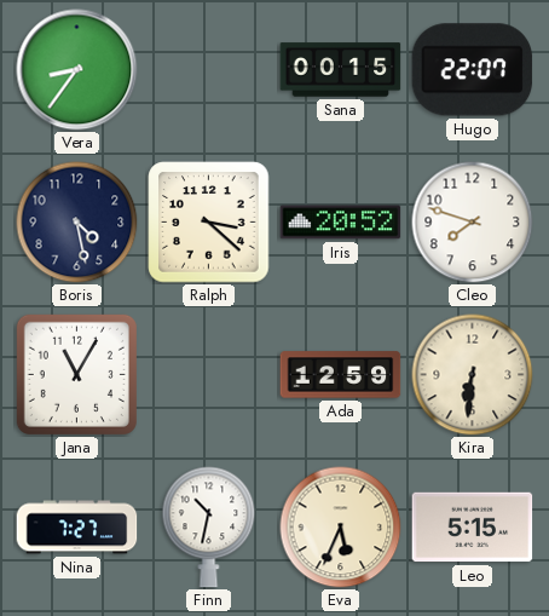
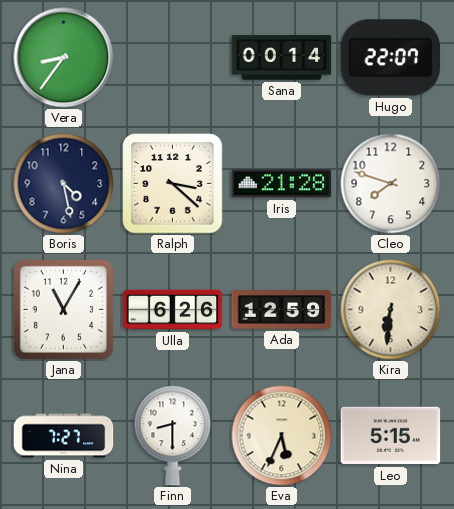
Sana: 00:15 -> 00:14 (282, 58)
Iris: 20:52 -> 21:28 (282, 184)
Ulla: none -> 6:26 (173, 310)
Finn: 10:32 -> 8:30 (173, 436)
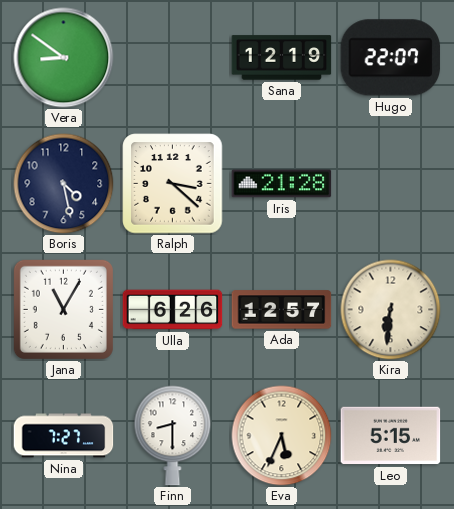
Vera: 8:36 -> 8:51 (64, 58)
Sana: 00:14 -> 12:19 (282, 58)
Cleo: 7:48 -> none (391, 184)
Ada: 12:59 -> 12:57 (282, 310)
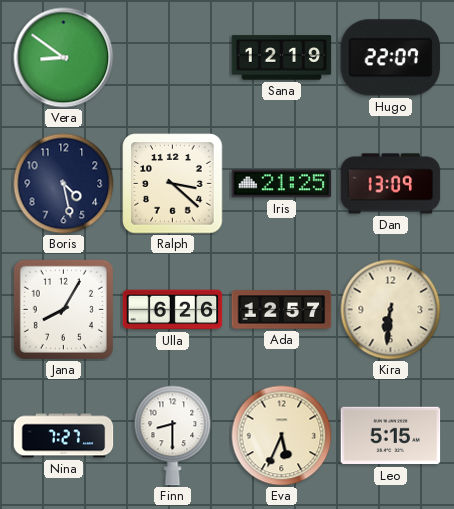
Iris: 21:28 -> 21:25 (282, 184)
Dan: none -> 13:09 (391, 184)
Jana: 11:05 -> 8:05 (63, 309)
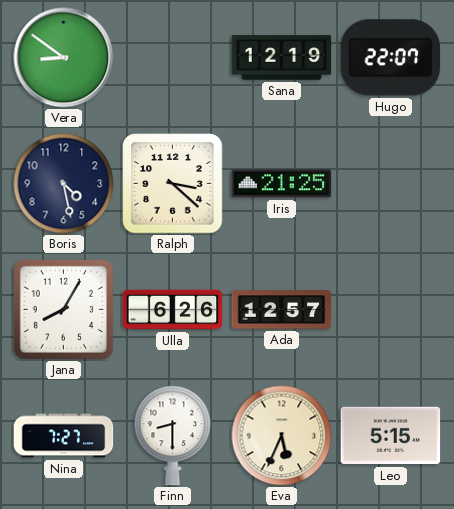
Dan: 13:09 -> none (391, 184)
Kira: 6:31 -> none (391, 310)
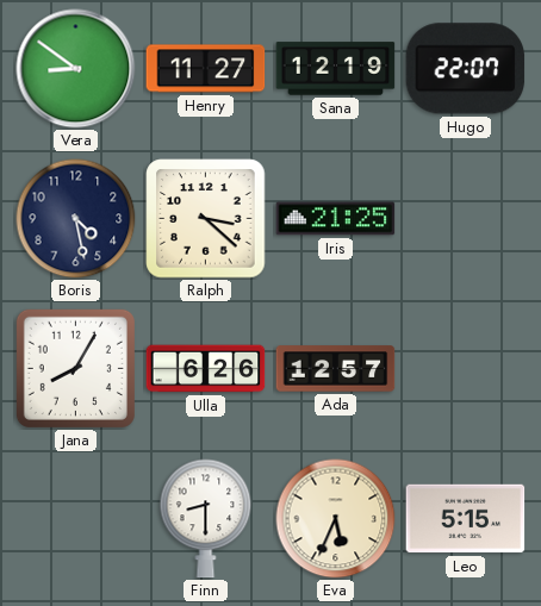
Henry: none -> 11:27 (206, 69)
Nina: 7:27 -> none (64, 436)
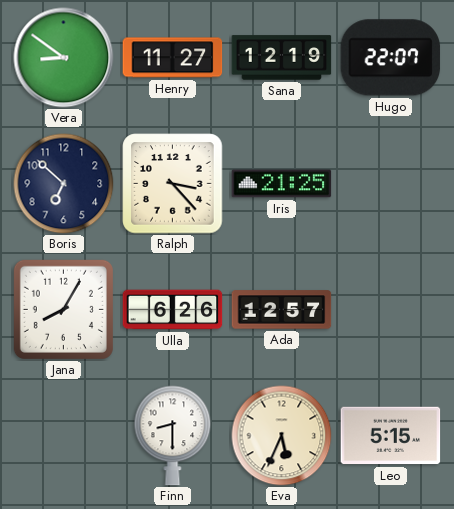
Boris: 4:28 -> 6:52 (64, 184)
Ralph: 3:22 -> 3:23 (173, 184)
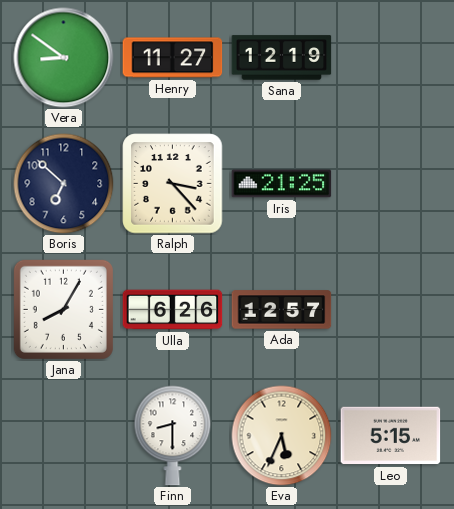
Hugo: 22:07 -> none (391, 58)
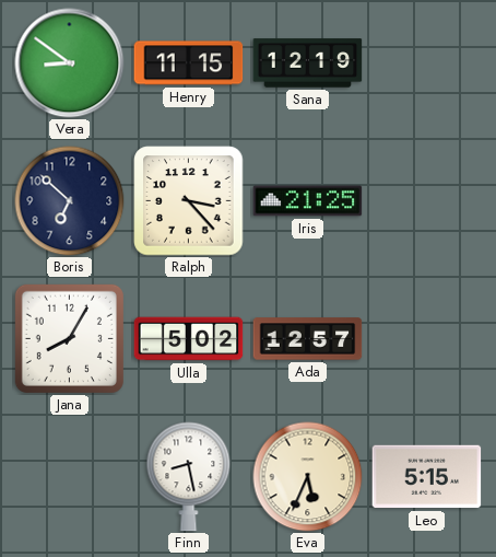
Henry: 11:27 -> 11:15 (189, 63)
Ulla: 6:26 -> 5:02 (189, 339)
Finn: 8:30 -> 8:28 (189, 477)
